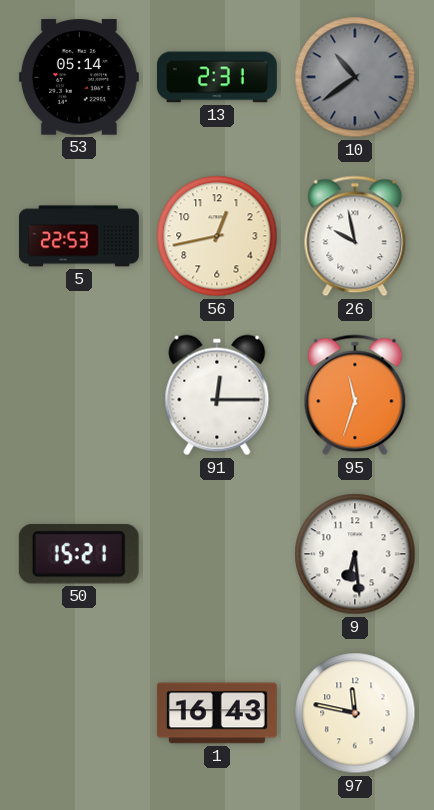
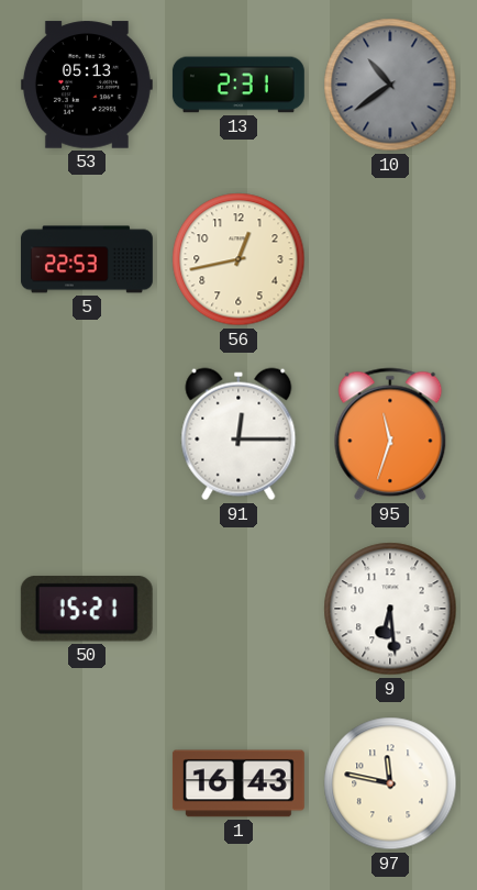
53: 05:14 -> 05:13 (87, 85)
26: 9:58 -> none (355, 236)
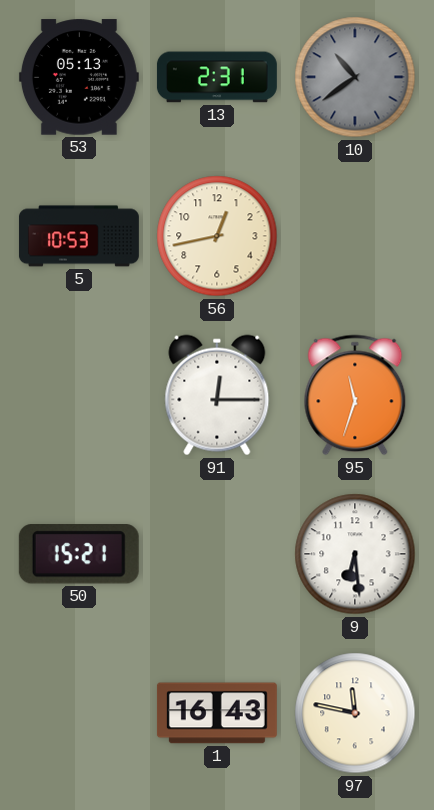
5: 22:53 -> 10:53 (79, 236)
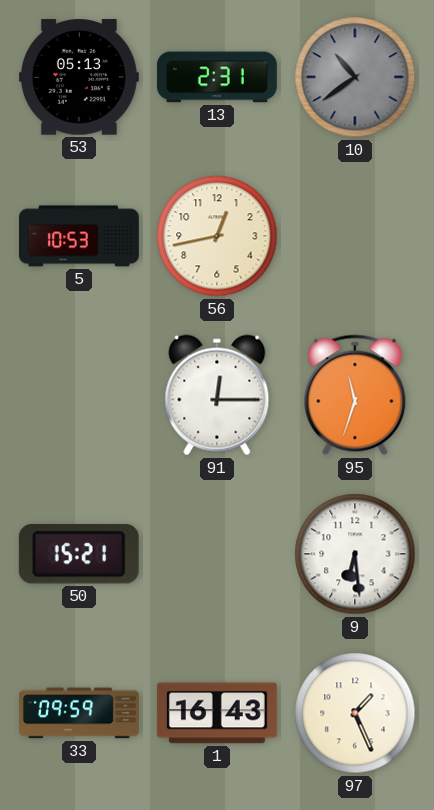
33: none -> 09:59 (79, 713)
97: 11:47 -> 1:26 (355, 713)
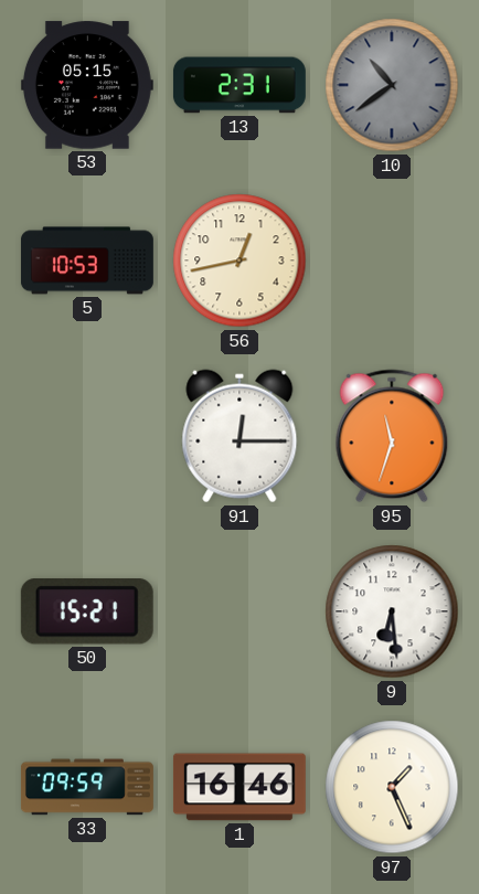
53: 05:13 -> 05:15 (87, 85)
1: 16:43 -> 16:46 (239, 787)
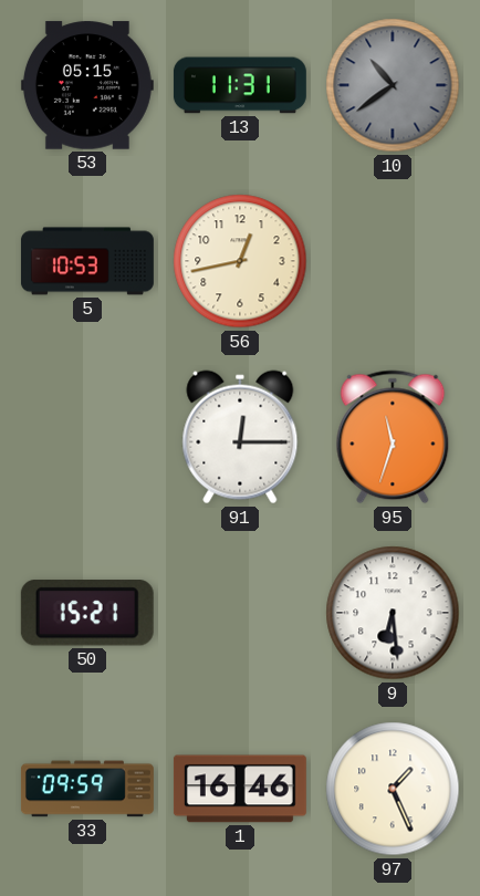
13: 2:31 -> 11:31 (240, 85)
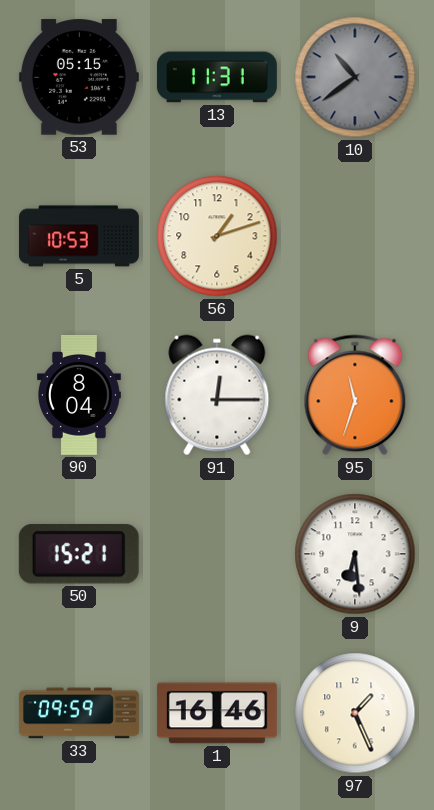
56: 12:43 -> 1:12 (217, 236)
90: none -> 8:04 (80, 395)
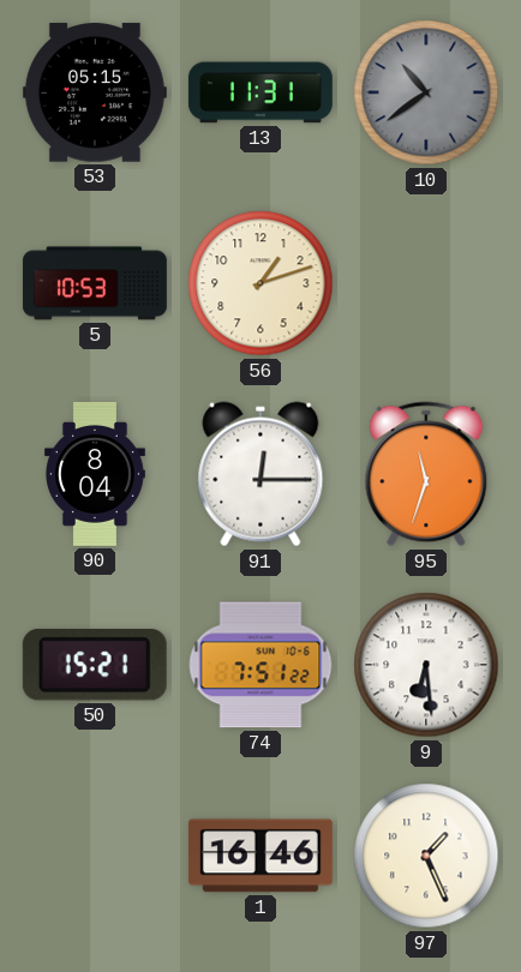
74: none -> 7:51 (260, 665)
33: 09:59 -> none (79, 713)
